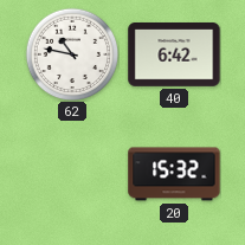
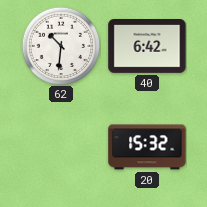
62: 10:47 -> 10:31 (61, 46)
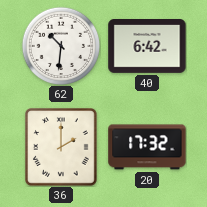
36: none -> 2:00 (62, 147)
20: 15:32 -> 17:32 (147, 147)
